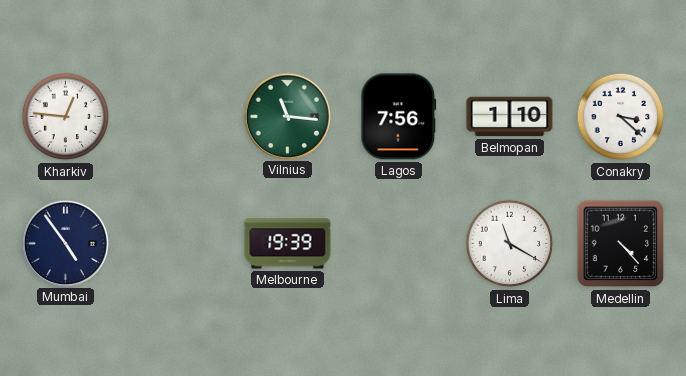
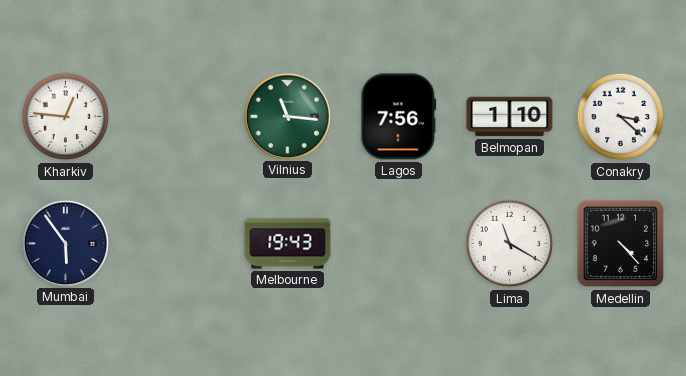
Mumbai: 4:54 -> 5:54 (65, 243)
Melbourne: 19:39 -> 19:43 (288, 244)
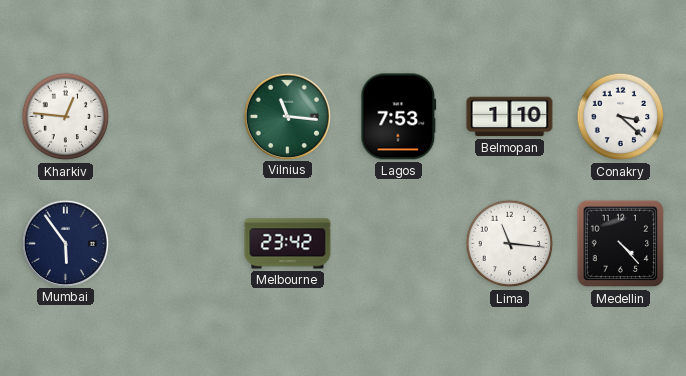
Lagos: 7:56 -> 7:53 (399, 117)
Melbourne: 19:43 -> 23:42 (288, 244)
Lima: 11:20 -> 11:16 (510, 244)
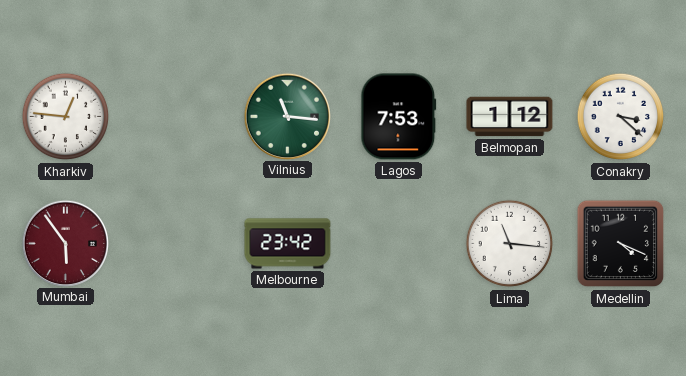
Belmopan: 1:10 -> 1:12 (510, 117)
Mumbai dial: navy -> burgundy (65, 243)
Medellin: 4:23 -> 4:19 (621, 244)
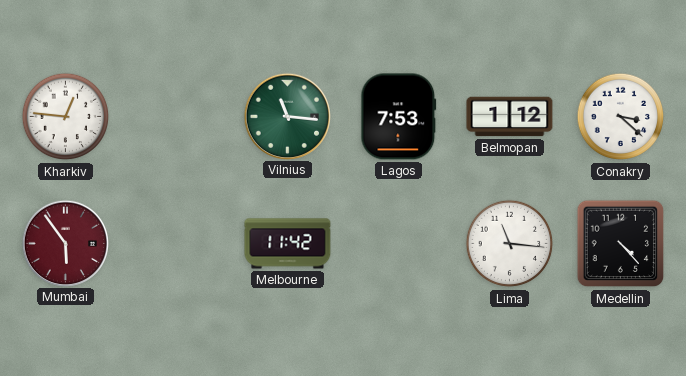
Melbourne: 23:42 -> 11:42 (288, 244)
Medellin: 4:19 -> 4:23 (621, 244)
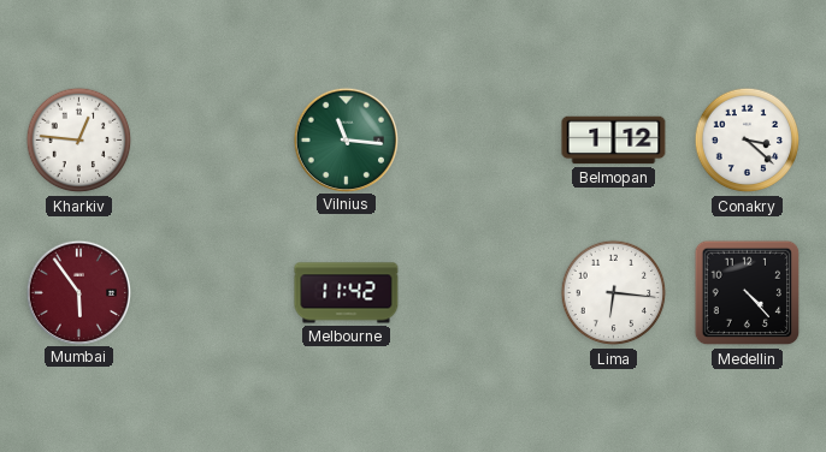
Lagos: 7:53 -> none (399, 117)
Lima: 11:16 -> 6:16 (614, 293)
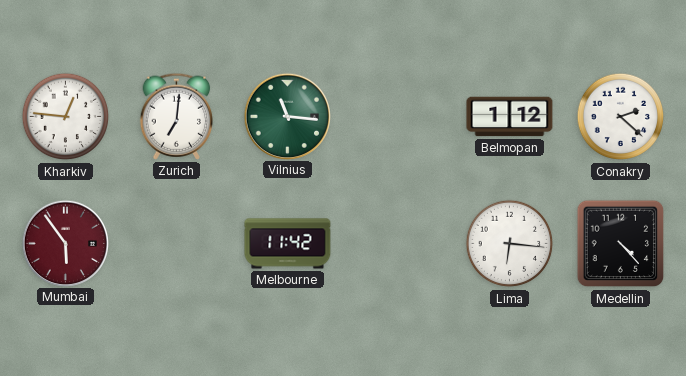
Zurich: none -> 7:01 (177, 116)
Conakry: 3:22 -> 2:22 (621, 117)
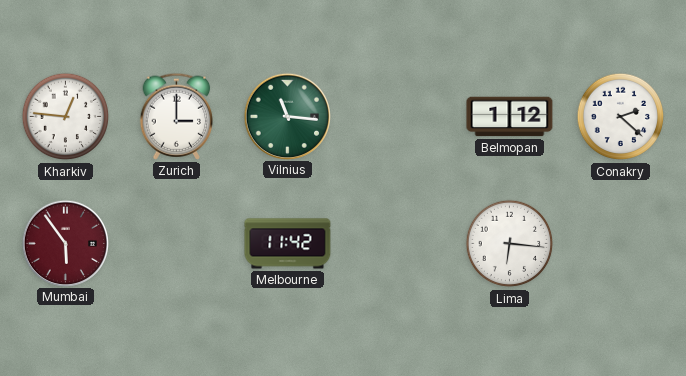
Zurich: 7:01 -> 3:00 (177, 116)
Medellin: 4:23 -> none (621, 244)
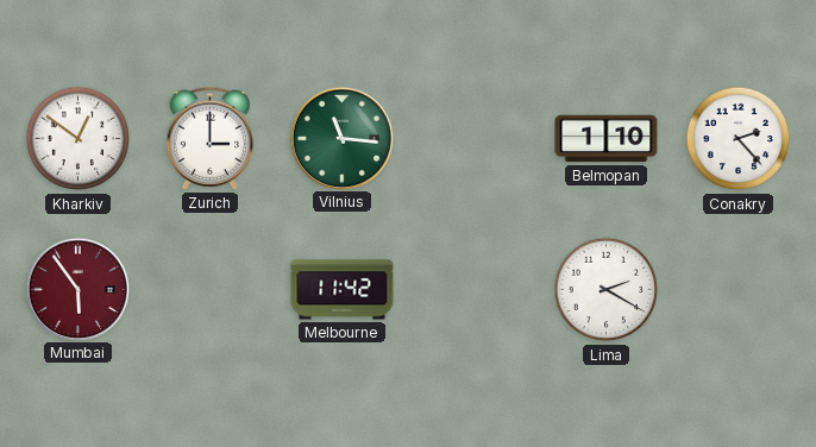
Kharkiv: 12:46 -> 12:51 (79, 139)
Belmopan: 1:12 -> 1:10 (607, 139)
Conakry: 2:22 -> 2:23 (739, 139)
Lima: 6:16 -> 2:20 (607, 290)
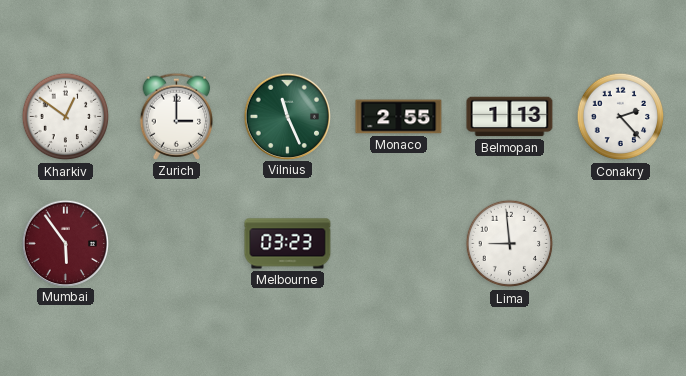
Vilnius: 11:16 -> 11:26 (287, 116)
Monaco: none -> 2:55 (399, 117)
Belmopan: 1:10 -> 1:13 (510, 117)
Melbourne: 11:42 -> 03:23 (288, 244)
Lima: 2:20 -> 8:59 (510, 244)
